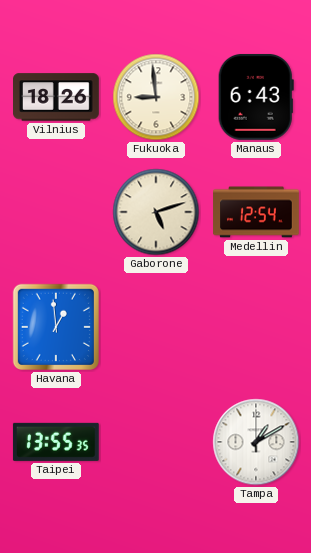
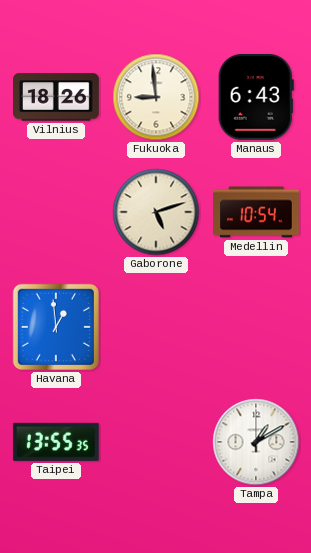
Medellin: 12:54 -> 10:54 (256, 212)
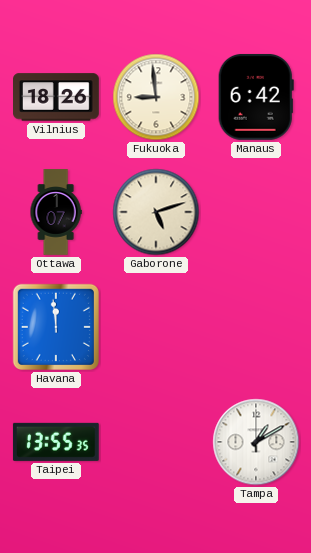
Manaus: 6:43 -> 6:42 (256, 97)
Ottawa: none -> 1:07 (56, 212)
Medellin: 10:54 -> none (256, 212)
Havana: 12:59 -> 11:59 (56, 327)
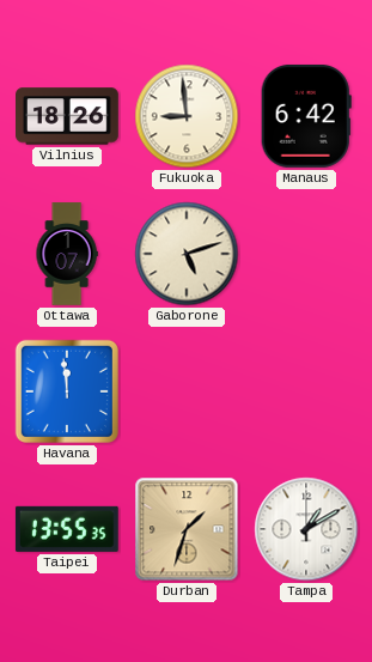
Durban: none -> 1:33 (187, 529)
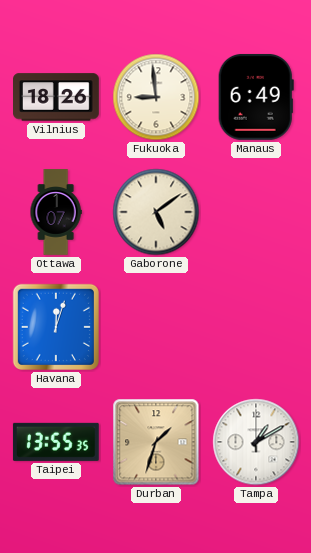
Manaus: 6:42 -> 6:49 (256, 97)
Gaborone: 5:12 -> 5:09 (156, 212)
Havana: 11:59 -> 12:03 (56, 327)
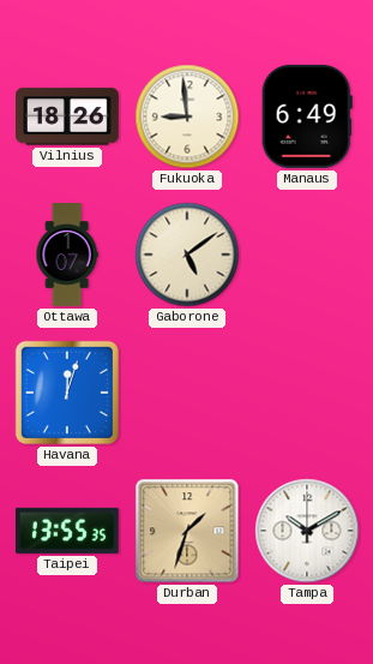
Tampa: 1:10 -> 10:10 (307, 531)
